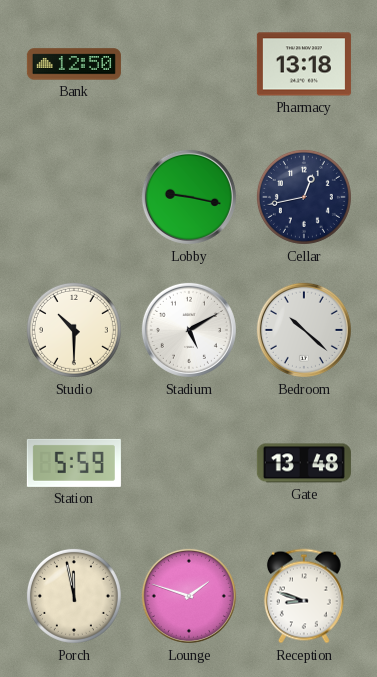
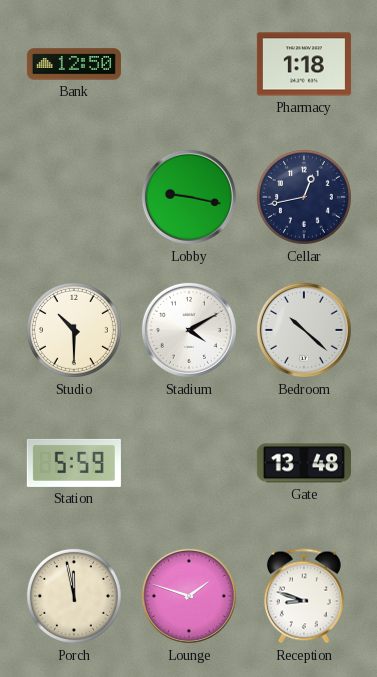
Pharmacy: 13:18 -> 1:18 (304, 64)
Stadium: 5:10 -> 4:10 (189, 330)
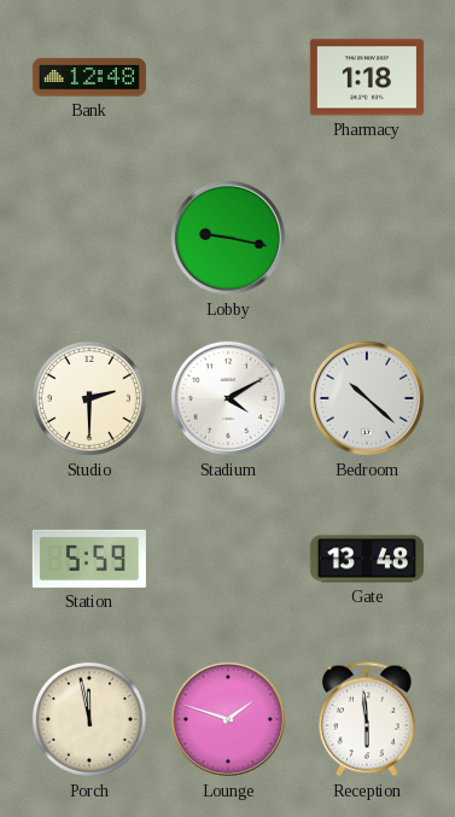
Bank: 12:50 -> 12:48 (89, 77)
Cellar: 12:43 -> none (304, 197)
Studio: 10:30 -> 2:30 (89, 398)
Reception: 8:48 -> 5:59 (367, 719)
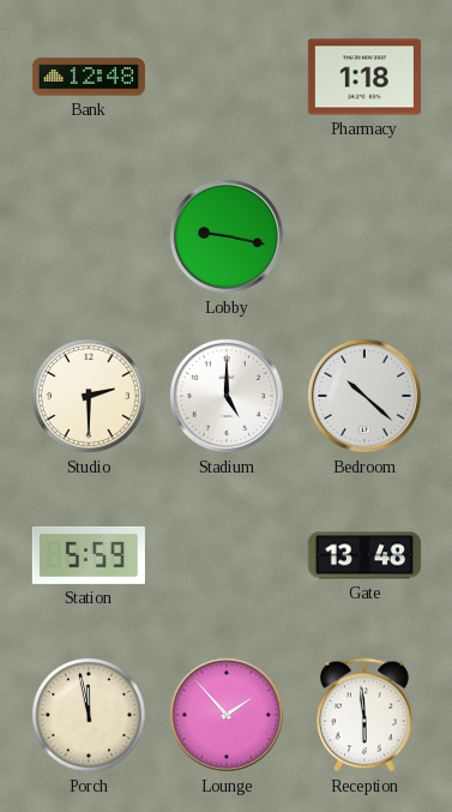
Stadium: 4:10 -> 5:00 (227, 396)
Lounge: 1:48 -> 1:53 (227, 715)
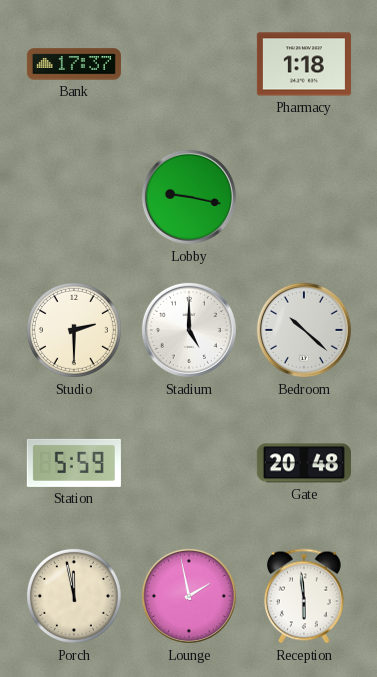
Bank: 12:48 -> 17:37 (74, 64)
Gate: 13:48 -> 20:48 (304, 463)
Lounge: 1:53 -> 1:58 (189, 596)
